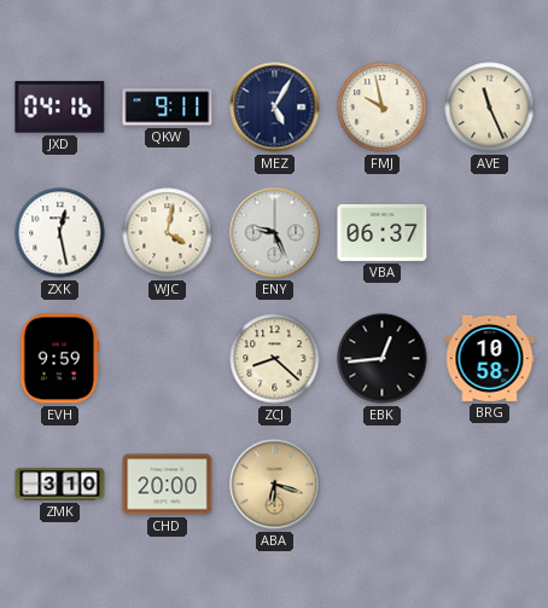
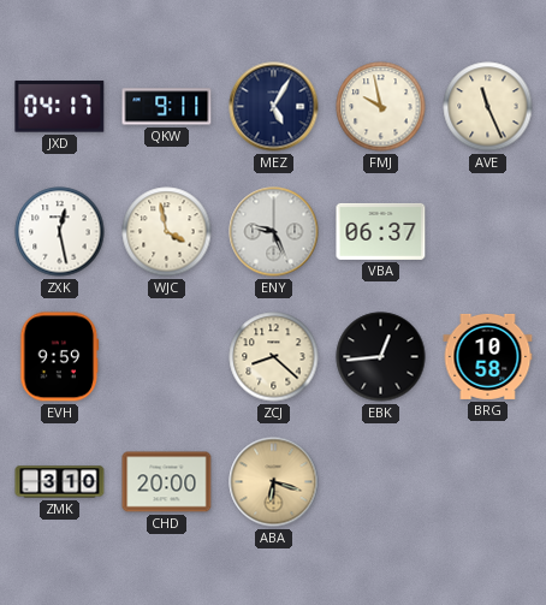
JXD: 04:16 -> 04:17 (60, 107)
WJC: 4:02 -> 3:58 (167, 232)
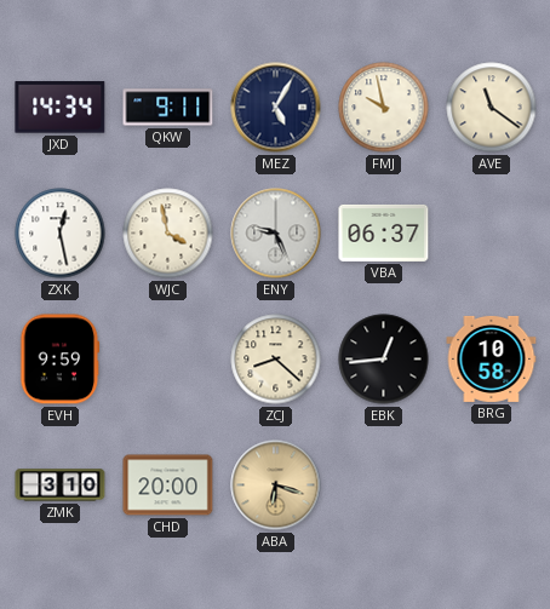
JXD: 04:17 -> 14:34 (61, 108)
AVE: 11:26 -> 11:21 (492, 108)
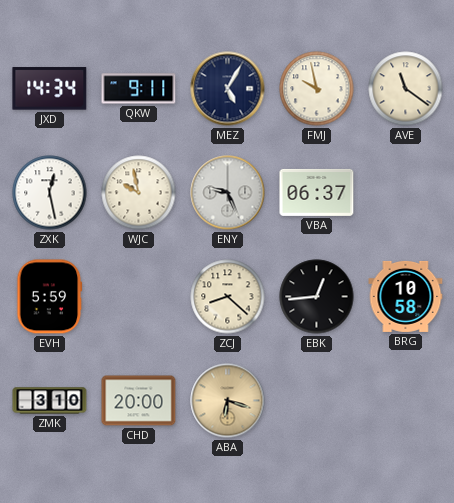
WJC: 3:58 -> 9:58 (139, 193)
EVH: 9:59 -> 5:59 (50, 297)
